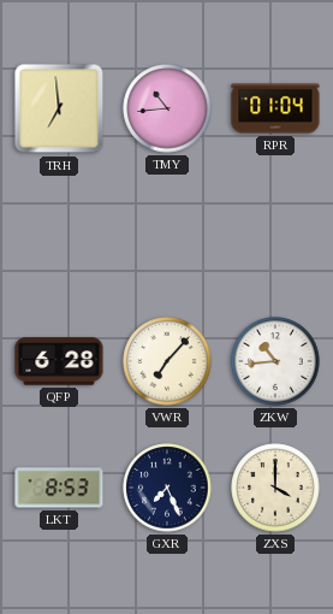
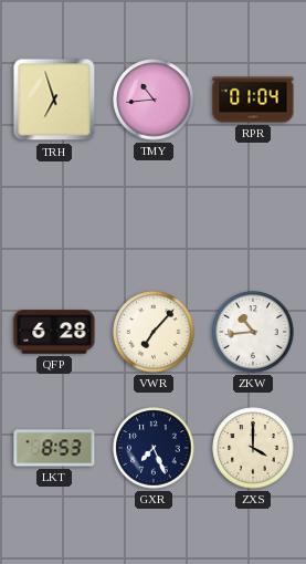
TRH: 6:59 -> 6:57 (54, 100)
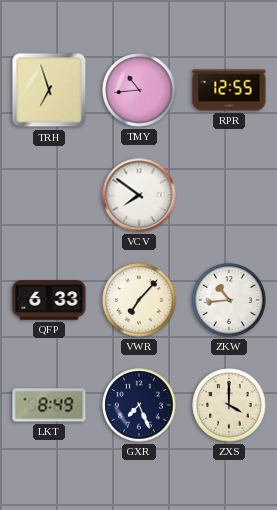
RPR: 01:04 -> 12:55 (229, 90)
VCV: none -> 7:51 (139, 195)
QFP: 6:28 -> 6:33 (49, 300)
LKT: 8:53 -> 8:49 (49, 405)
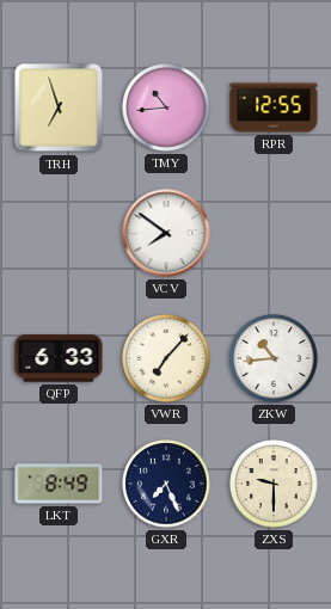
ZXS: 4:00 -> 9:30 (274, 484)
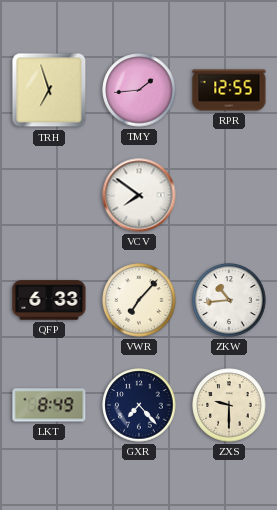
TMY: 10:44 -> 1:44 (139, 90)
GXR: 7:26 -> 7:23 (139, 405)
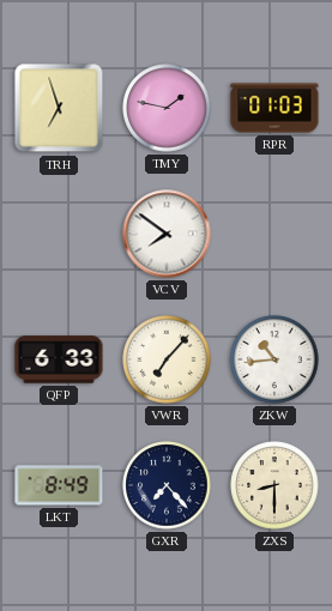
TMY: 1:44 -> 1:47 (167, 108)
RPR: 12:55 -> 01:03 (274, 108)
ZXS: 9:30 -> 8:30 (274, 485)
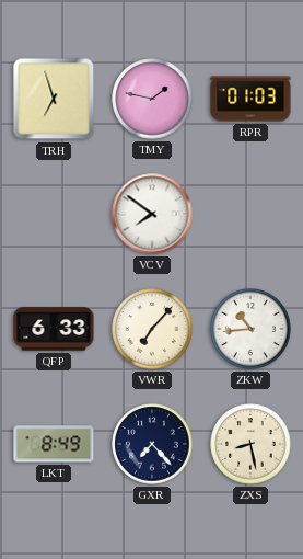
ZXS: 8:30 -> 8:28 (250, 444)
